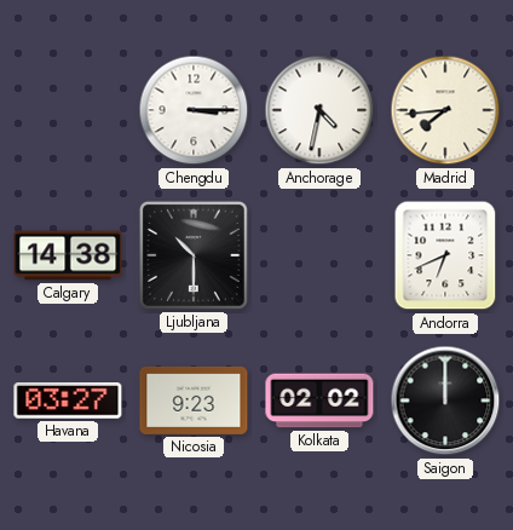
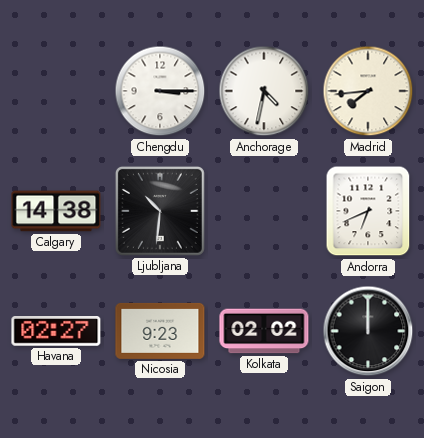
Ljubljana: 10:30 -> 10:31 (160, 211)
Havana: 03:27 -> 02:27 (56, 332)
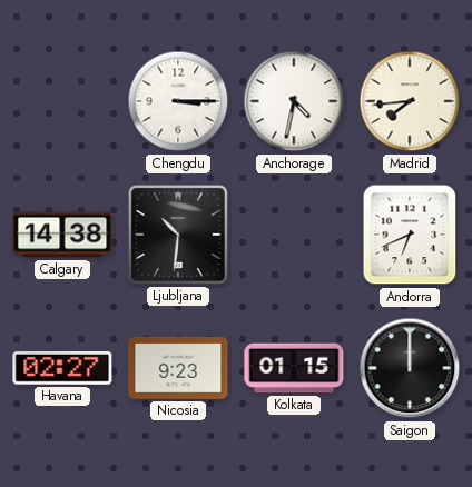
Kolkata: 02:02 -> 01:15 (294, 368)
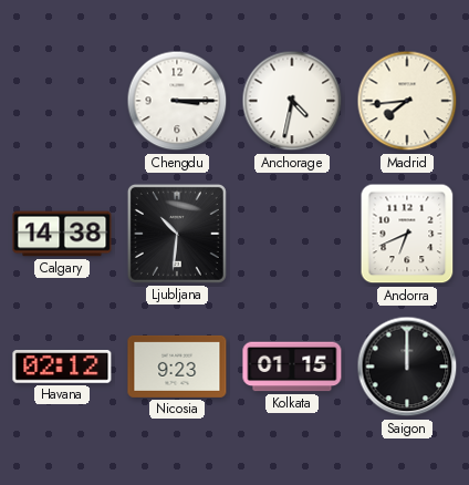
Havana: 02:27 -> 02:12 (62, 368)
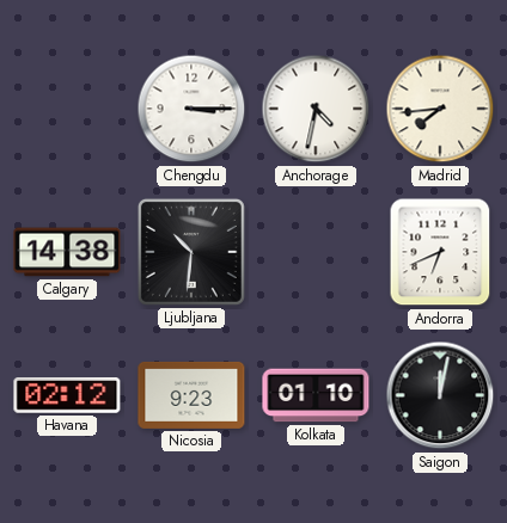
Kolkata: 01:15 -> 01:10 (316, 395)
Saigon: 12:00 -> 12:02 (440, 395)
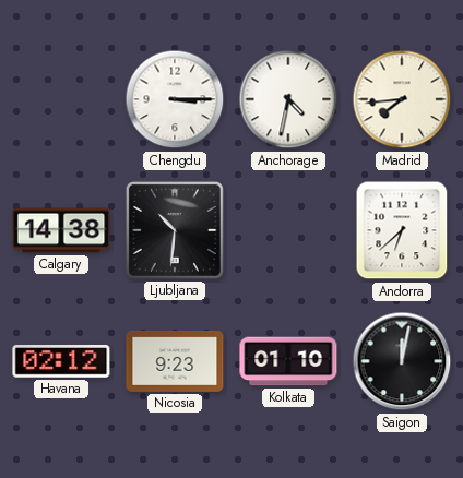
Andorra: 6:41 -> 6:38 (402, 230)
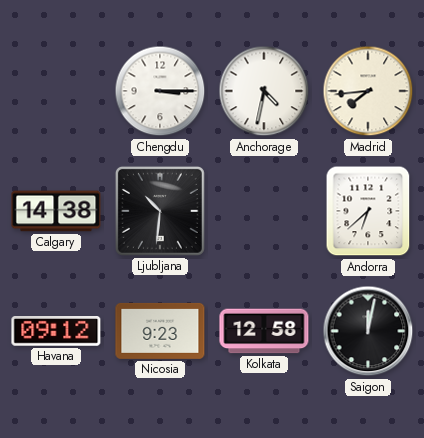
Havana: 02:12 -> 09:12 (56, 332)
Kolkata: 01:10 -> 12:58 (264, 331)
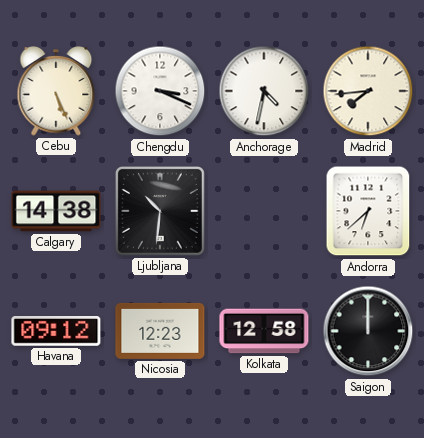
Cebu: none -> 5:26 (56, 92)
Chengdu: 3:15 -> 3:19 (160, 91)
Nicosia: 9:23 -> 12:23 (160, 331)
Saigon: 12:02 -> 12:00 (368, 331)
